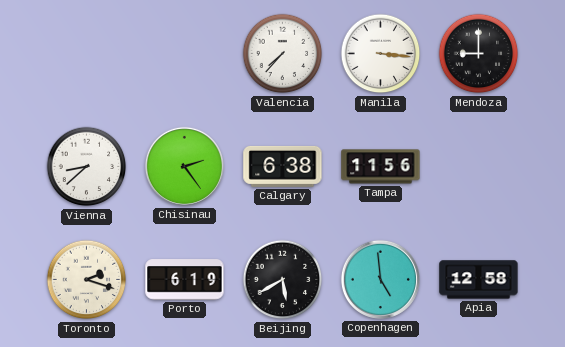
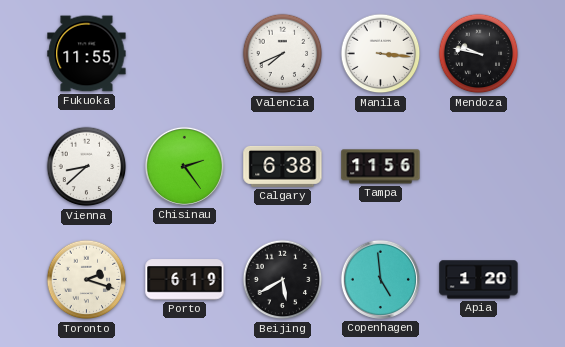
Fukuoka: none -> 11:55 (87, 54)
Valencia: 7:37 -> 7:41 (283, 54)
Mendoza: 9:00 -> 9:47 (479, 54)
Apia: 12:58 -> 1:20 (479, 280)
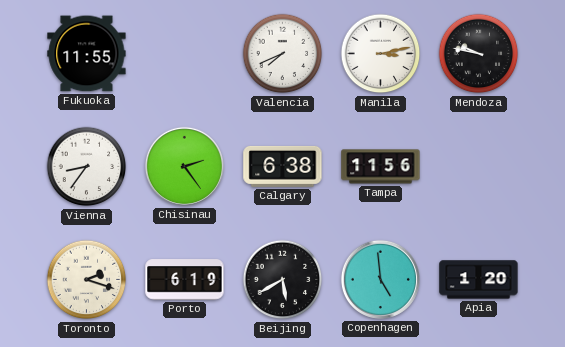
Manila: 3:16 -> 3:13 (381, 54)
Vienna: 8:38 -> 8:36 (87, 167)
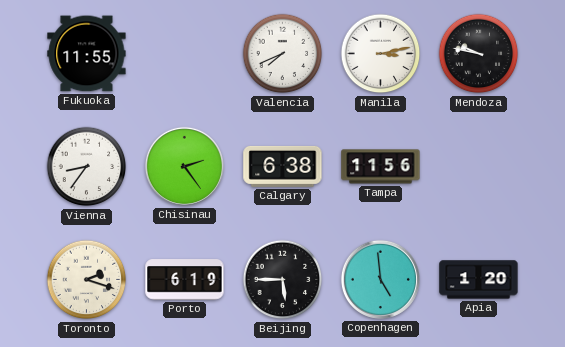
Beijing: 5:40 -> 5:45 (283, 280)
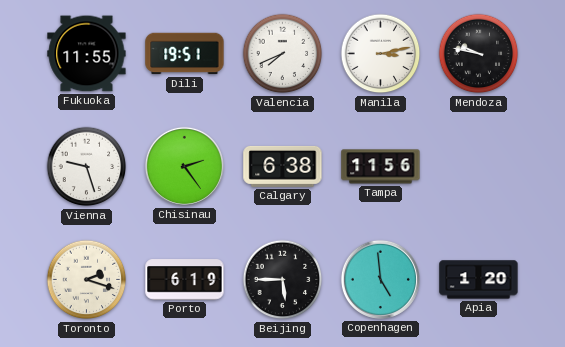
Dili: none -> 19:51 (185, 54)
Vienna: 8:36 -> 9:27 (87, 167)
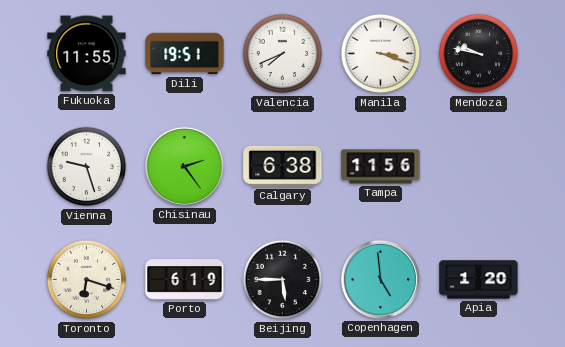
Manila: 3:13 -> 3:18 (381, 54)
Toronto: 2:18 -> 6:18 (87, 280)
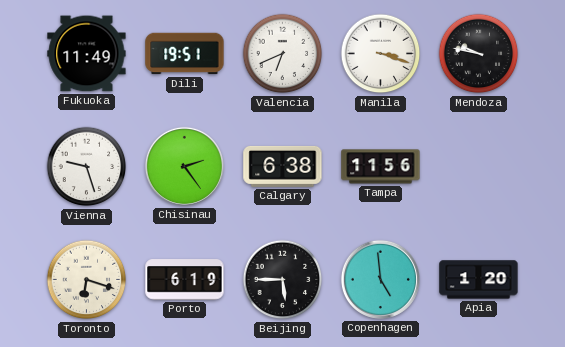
Fukuoka: 11:55 -> 11:49 (87, 54)
Valencia: 7:41 -> 6:41 (283, 54)
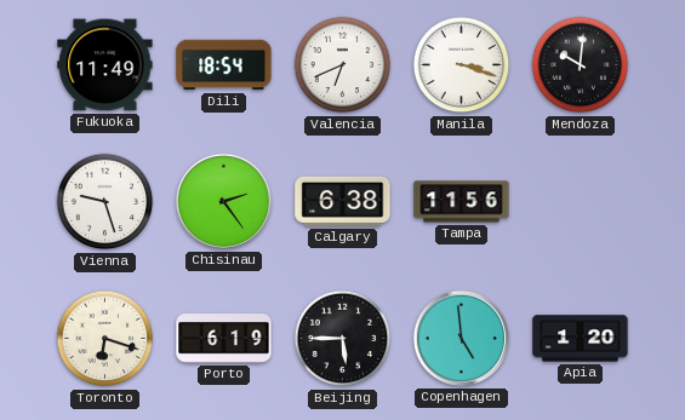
Dili: 19:51 -> 18:54 (224, 65)
Mendoza: 9:47 -> 10:01 (581, 65)
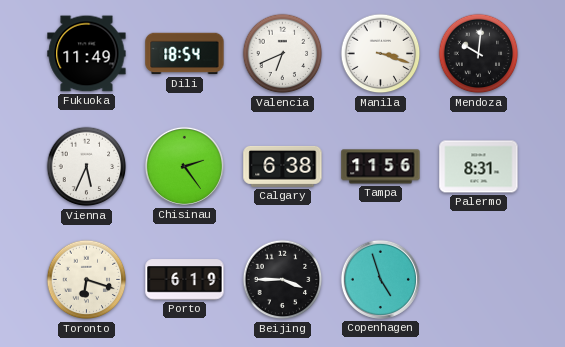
Vienna: 9:27 -> 5:34 (87, 167)
Palermo: none -> 8:31 (479, 167)
Beijing: 5:45 -> 3:45 (283, 280)
Copenhagen: 4:59 -> 4:57 (380, 279)
Apia: 1:20 -> none (581, 339)
